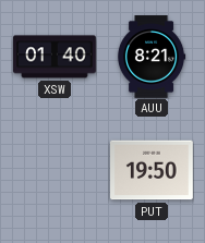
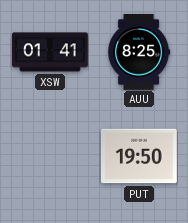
XSW: 01:40 -> 01:41 (50, 52)
AUU: 8:21 -> 8:25 (139, 52)
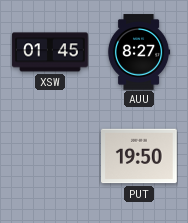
XSW: 01:41 -> 01:45 (50, 52)
AUU: 8:25 -> 8:27 (139, 52)
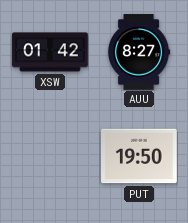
XSW: 01:45 -> 01:42 (50, 52)
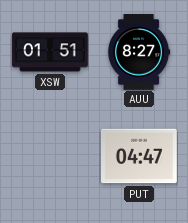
XSW: 01:42 -> 01:51 (50, 52)
PUT: 19:50 -> 04:47 (139, 156)
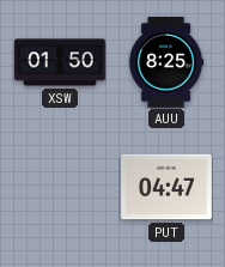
XSW: 01:51 -> 01:50 (60, 62)
AUU: 8:27 -> 8:25 (166, 62)
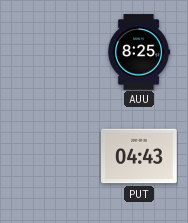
XSW: 01:50 -> none (60, 62)
PUT: 04:47 -> 04:43 (139, 156)
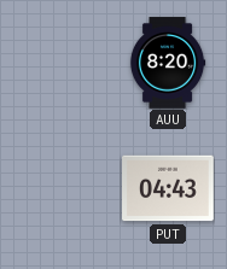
AUU: 8:25 -> 8:20 (168, 63)
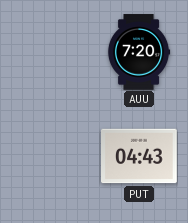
AUU: 8:20 -> 7:20 (139, 52)
